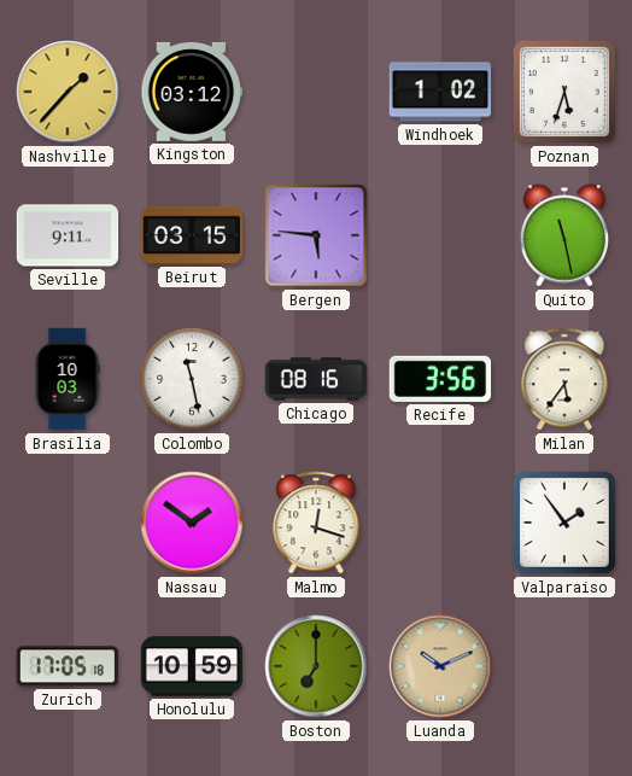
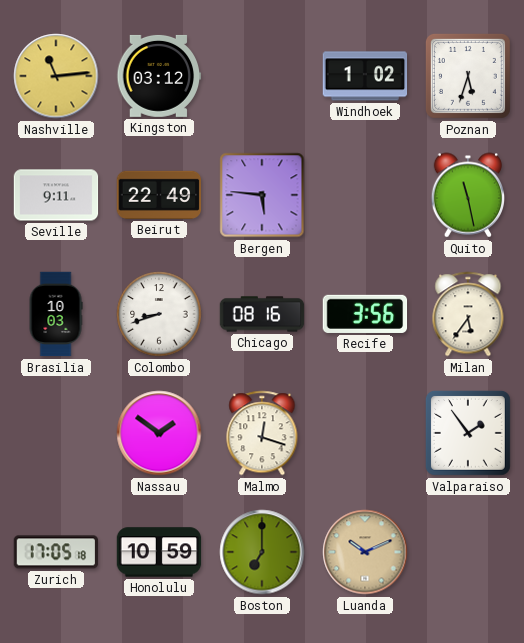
Nashville: 1:37 -> 11:14 (56, 76)
Beirut: 03:15 -> 22:49 (159, 195)
Colombo: 11:28 -> 8:42 (159, 314)
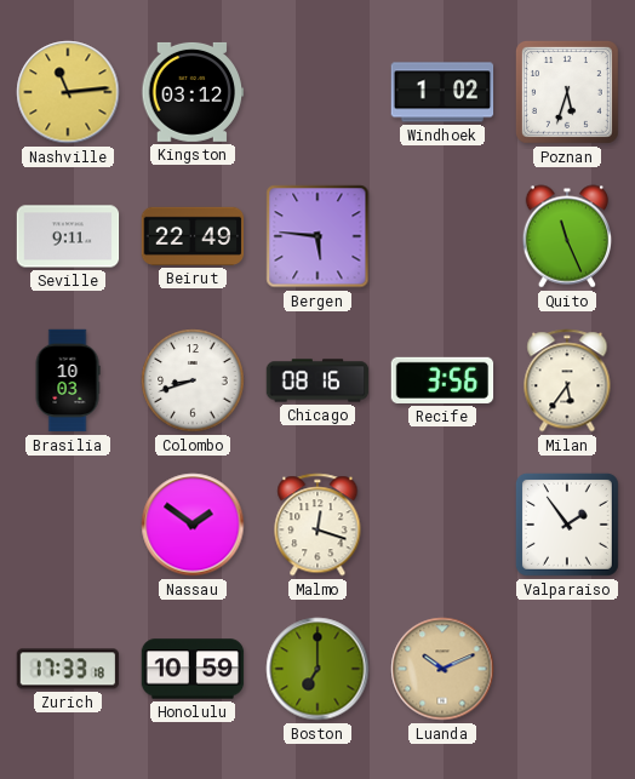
Quito: 11:28 -> 11:26 (566, 236)
Zurich: 17:05 -> 17:33 (68, 669)
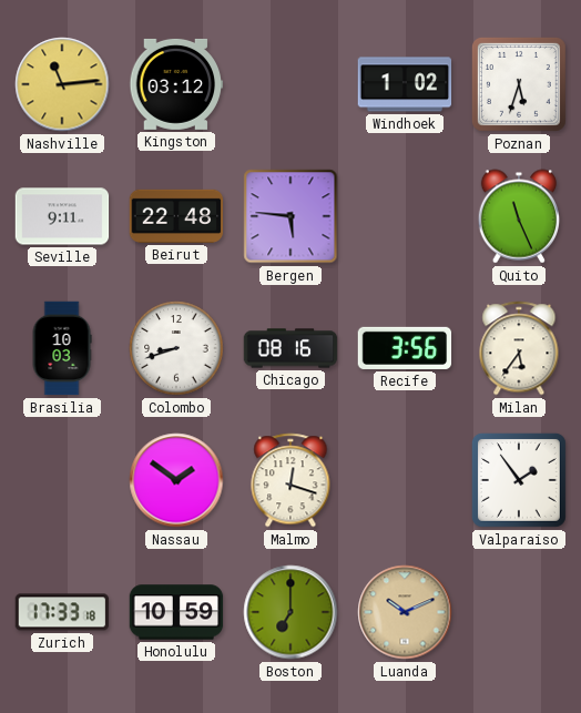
Beirut: 22:49 -> 22:48 (176, 216)
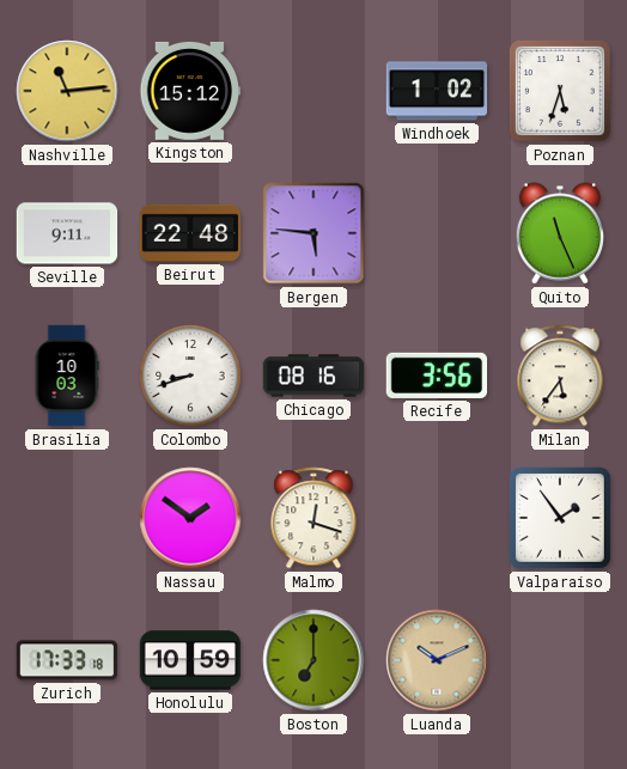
Kingston: 03:12 -> 15:12 (190, 91)
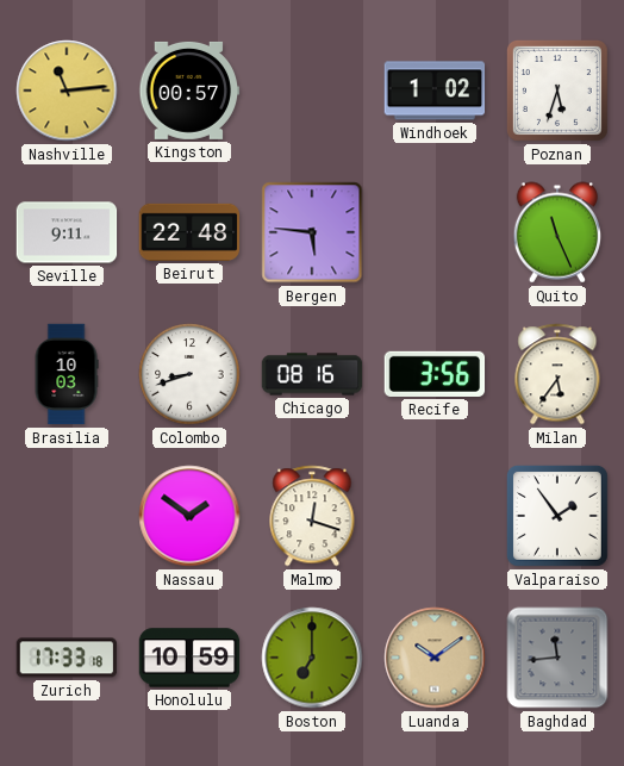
Kingston: 15:12 -> 00:57 (189, 91)
Luanda: 10:11 -> 10:09 (435, 658)
Baghdad: none -> 11:44 (557, 658)
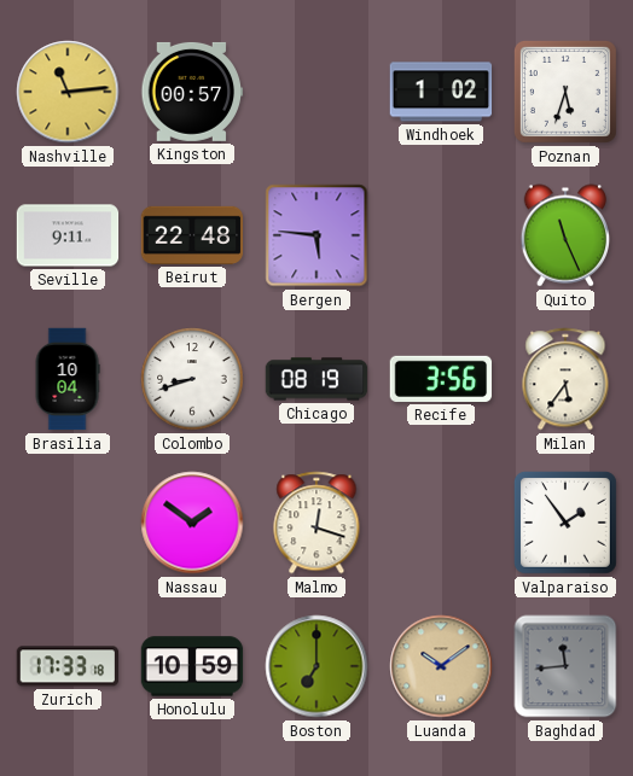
Brasilia: 10:03 -> 10:04 (68, 379)
Chicago: 08:16 -> 08:19 (316, 379)
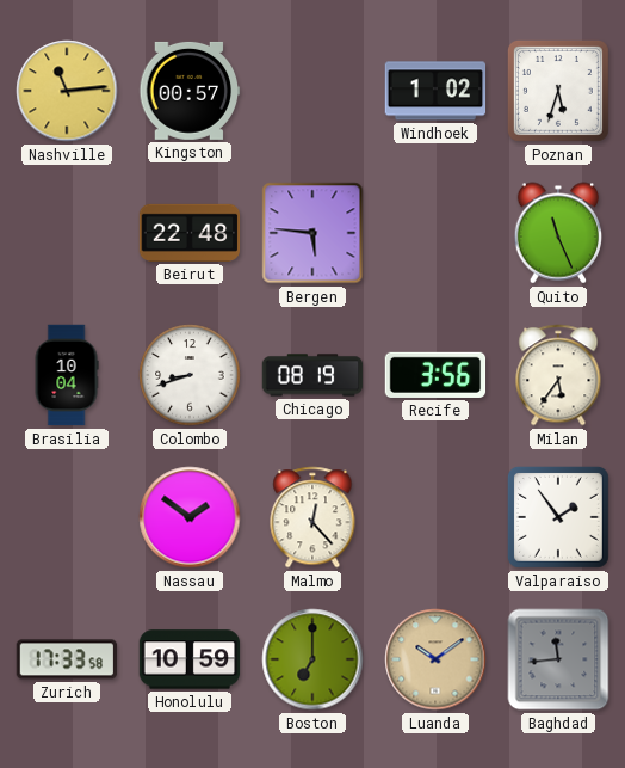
Seville: 9:11 -> none (68, 235)
Malmo: 12:18 -> 12:23 (312, 517)
Zurich: 17:33:18 -> 17:33:58 (67, 659)
